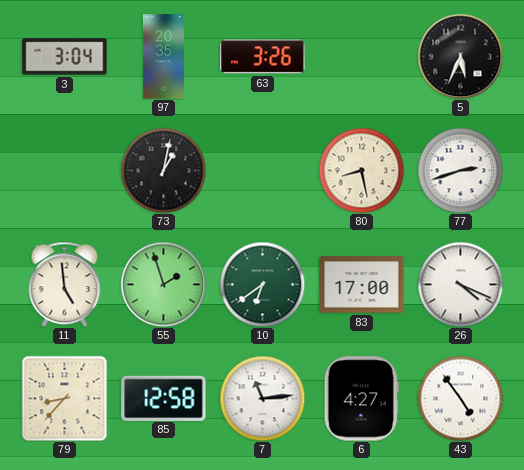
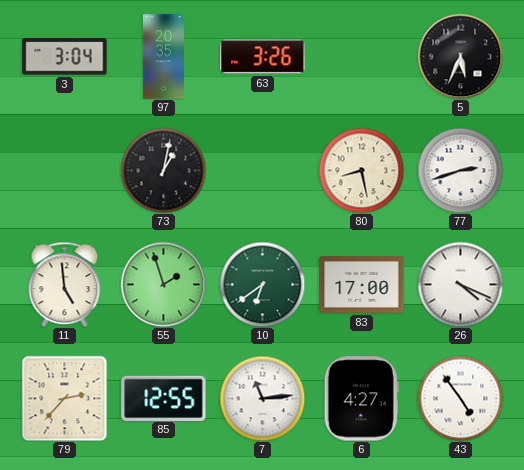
79: 8:37 -> 2:37 (64, 398)
85: 12:58 -> 12:55 (164, 398)
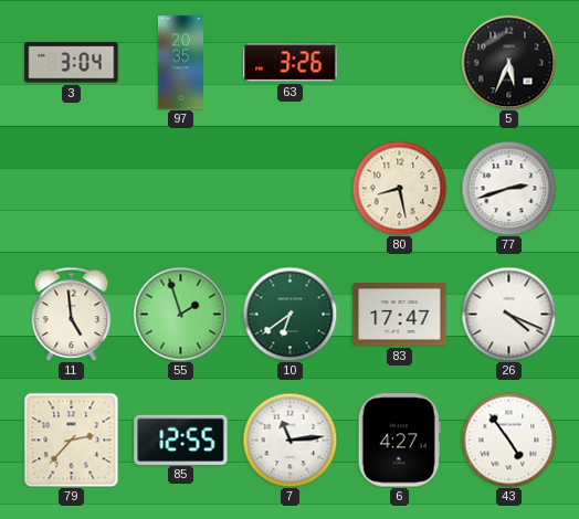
73: 1:02 -> none (163, 170)
83: 17:00 -> 17:47 (400, 315)
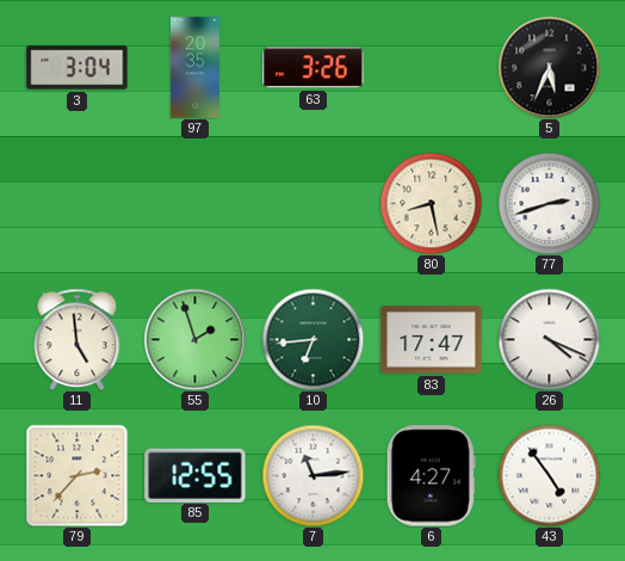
10: 6:39 -> 6:44 (312, 339)
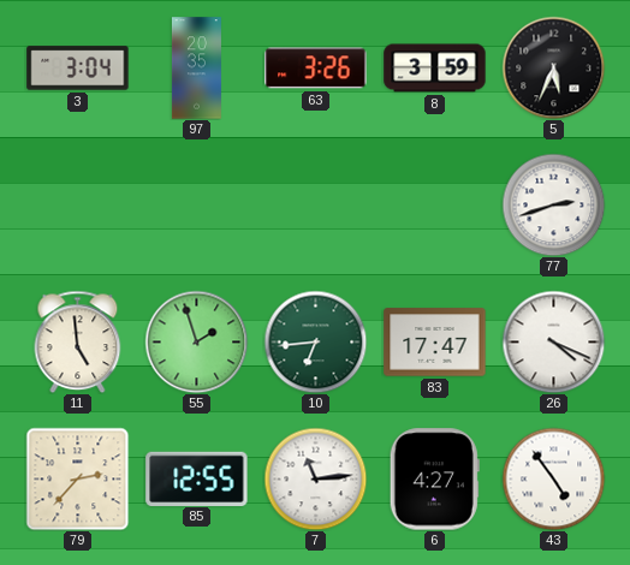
8: none -> 3:59 (435, 69)
80: 8:28 -> none (431, 203)
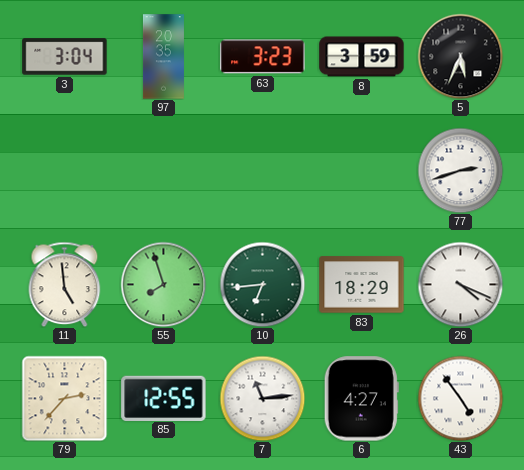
63: 3:26 -> 3:23 (263, 57)
55: 1:57 -> 7:57 (163, 284)
83: 17:47 -> 18:29 (362, 285)
